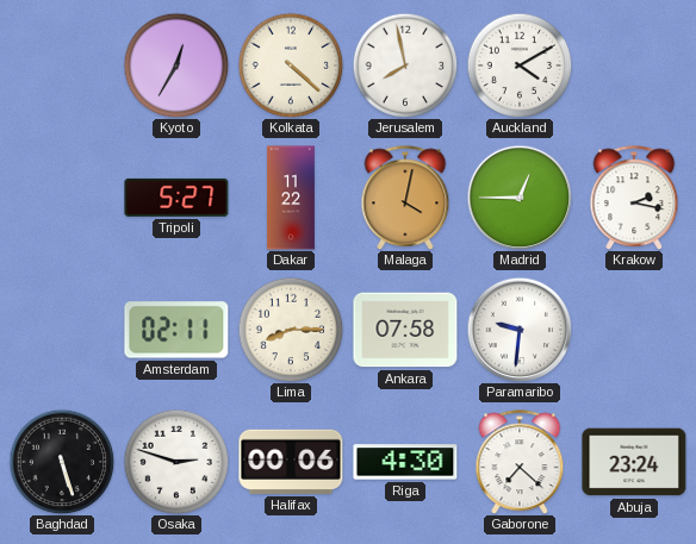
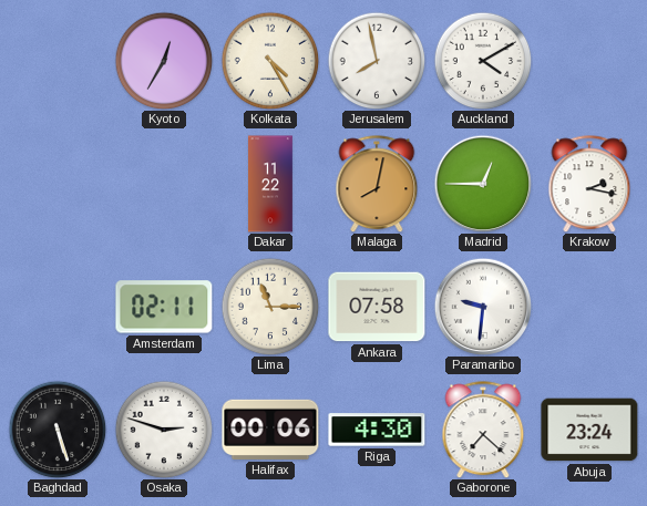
Kolkata: 4:22 -> 4:25 (270, 61)
Tripoli: 5:27 -> none (176, 198)
Malaga: 4:02 -> 8:02 (377, 184)
Lima: 8:15 -> 11:15 (270, 307)
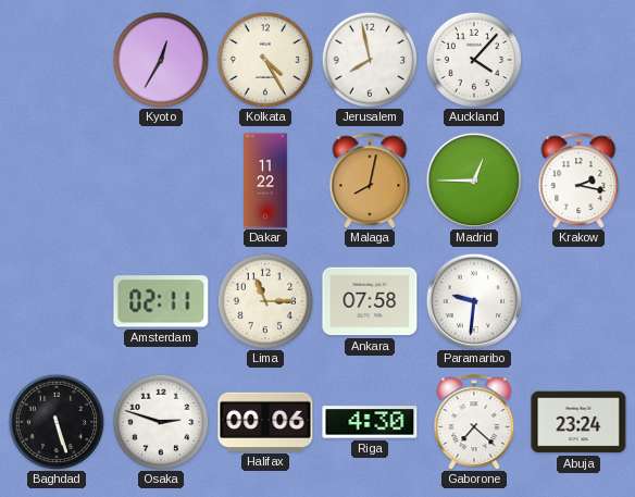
Auckland: 4:10 -> 4:07 (474, 60)
